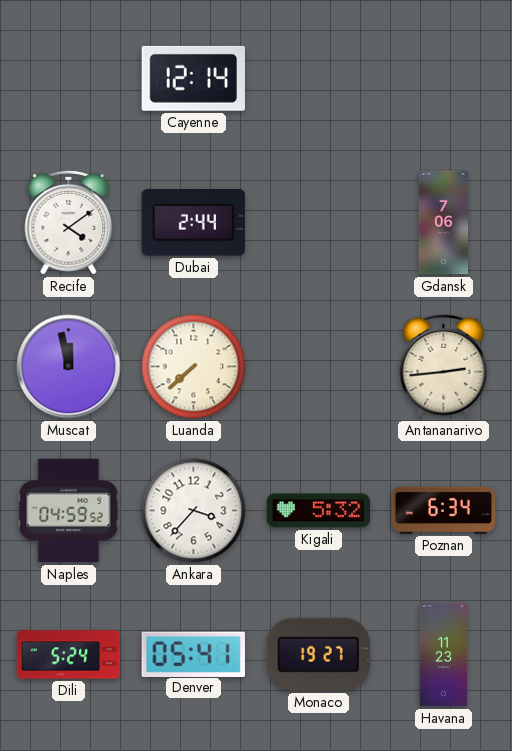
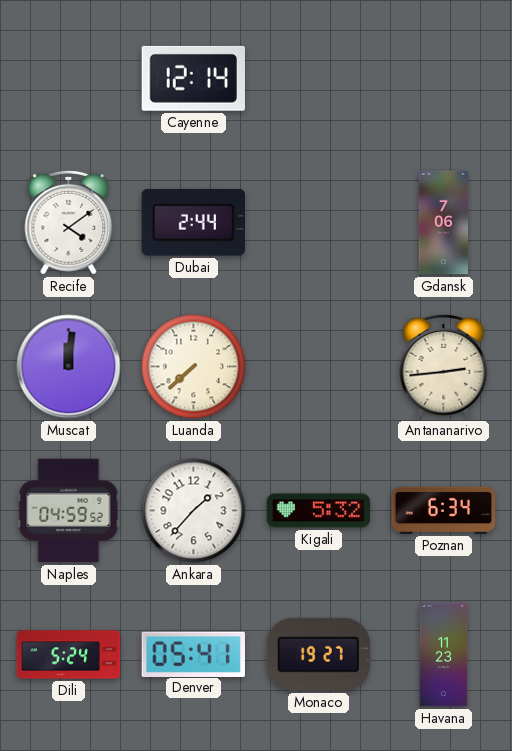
Muscat: 11:58 -> 12:01 (69, 367)
Ankara: 3:37 -> 1:37 (194, 511)
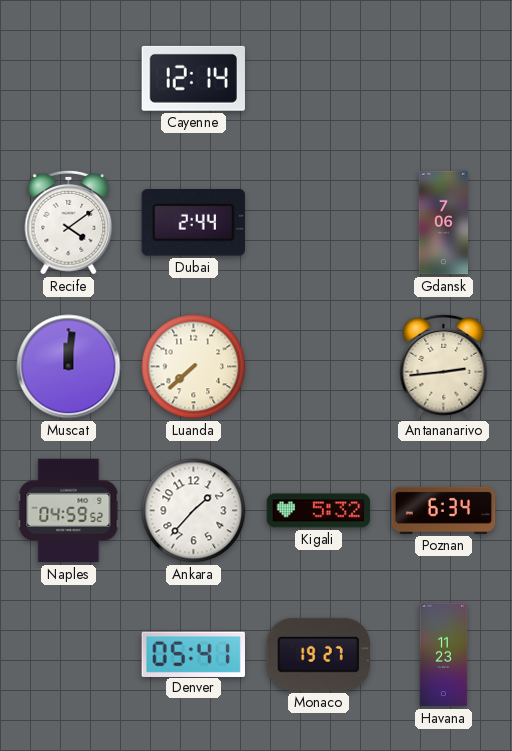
Dili: 5:24 -> none (69, 655)
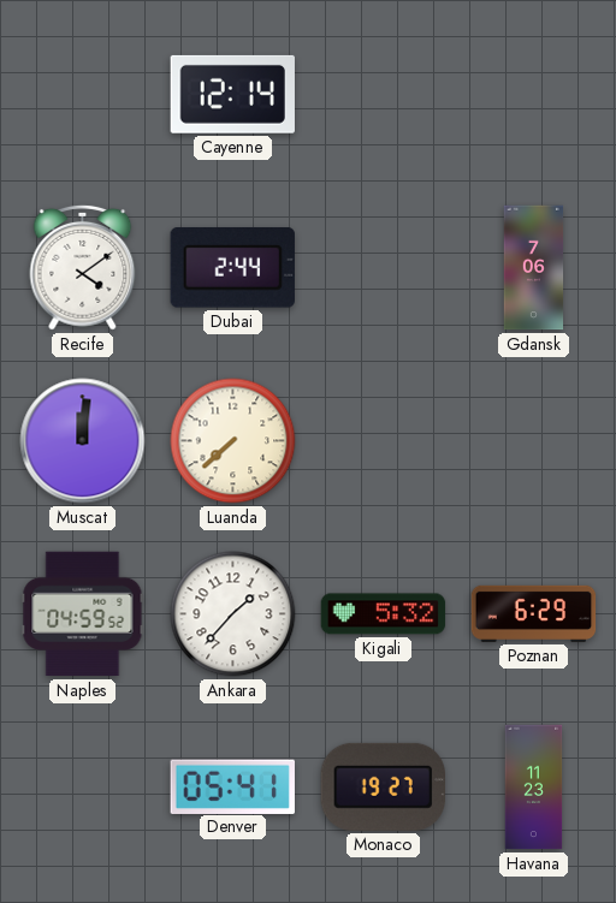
Antananarivo: 2:44 -> none (444, 366)
Poznan: 6:34 -> 6:29 (534, 613)
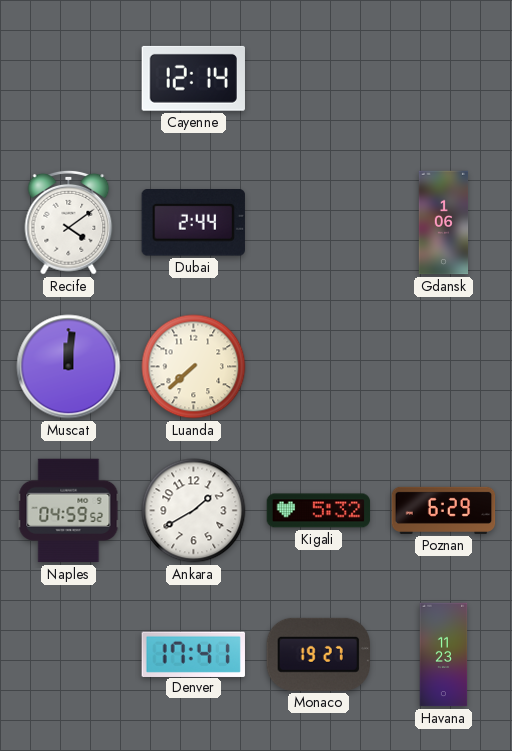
Gdansk: 7:06 -> 1:06 (444, 223)
Ankara: 1:37 -> 1:40 (194, 511)
Denver: 05:41 -> 17:41 (193, 654)
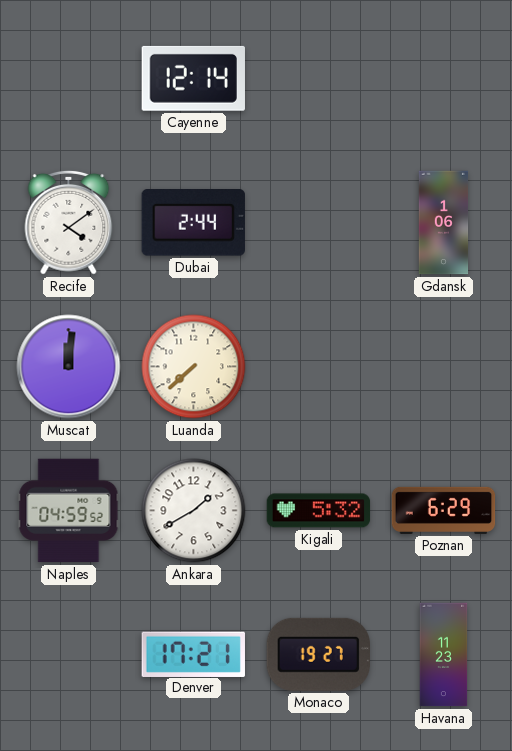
Denver: 17:41 -> 17:21 (193, 654)
